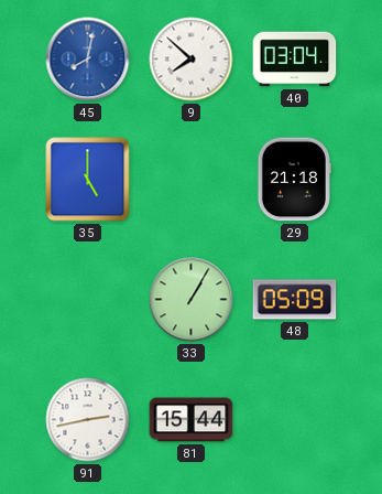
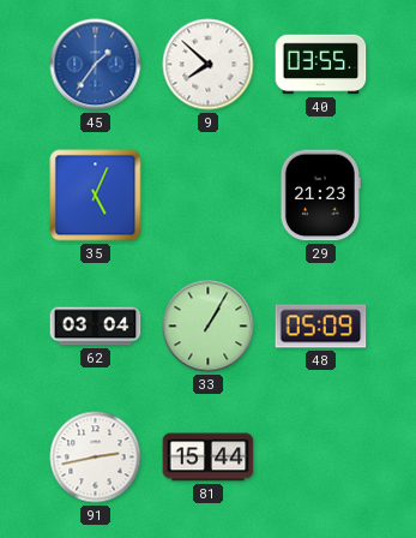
45: 8:02 -> 1:36 (96, 65)
40: 03:04 -> 03:55 (321, 65)
35: 5:00 -> 5:04 (96, 196)
29: 21:18 -> 21:23 (320, 196)
62: none -> 03:04 (96, 327)
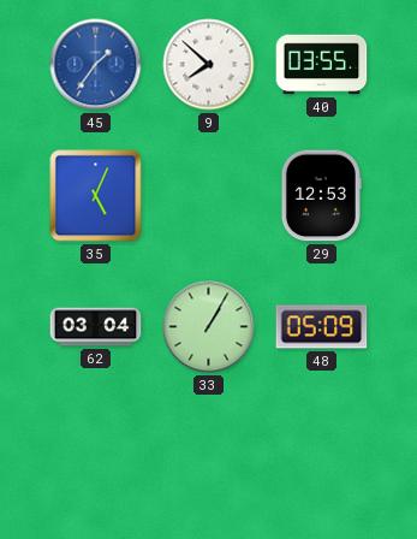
29: 21:23 -> 12:53 (321, 196)
91: 2:43 -> none (96, 458)
81: 15:44 -> none (209, 458)
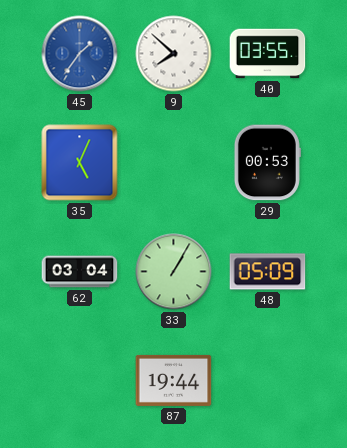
29: 12:53 -> 00:53 (267, 163)
87: none -> 19:44 (174, 380)
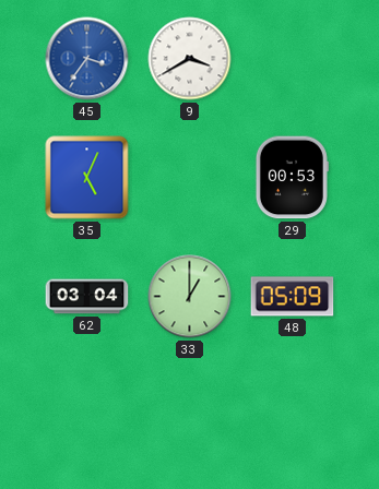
45: 1:36 -> 3:36 (87, 59)
9: 7:52 -> 3:40 (190, 59)
40: 03:55 -> none (268, 54)
33: 1:05 -> 1:00 (190, 297)
87: 19:44 -> none (174, 380)
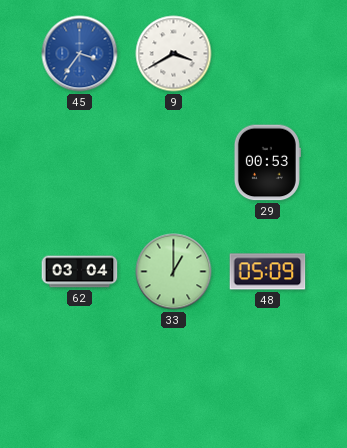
35: 5:04 -> none (87, 178)
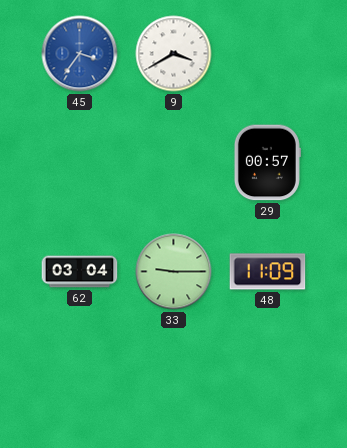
29: 00:53 -> 00:57 (267, 163)
33: 1:00 -> 9:15 (174, 272)
48: 05:09 -> 11:09 (268, 272)
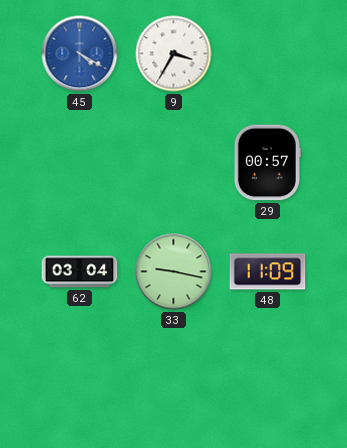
45: 3:36 -> 4:20 (80, 54)
9: 3:40 -> 3:35 (174, 54)
33: 9:15 -> 9:17 (174, 272)
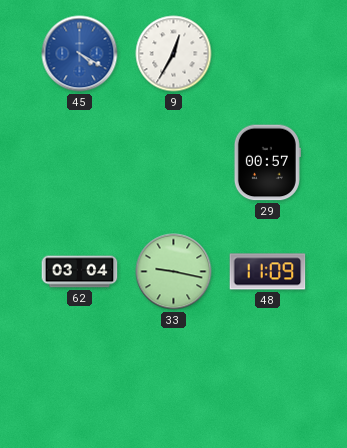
9: 3:35 -> 12:35 (174, 54)
